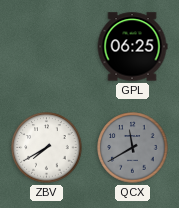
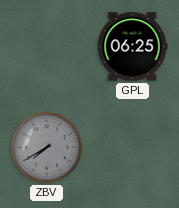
ZBV dial: white -> grey (47, 148)
QCX: 11:40 -> none (133, 148)
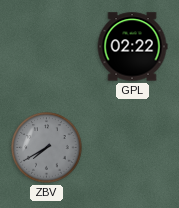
GPL: 06:25 -> 02:22 (132, 47)
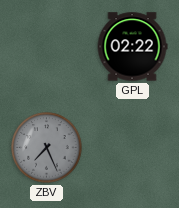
ZBV: 7:40 -> 7:26 (47, 148)
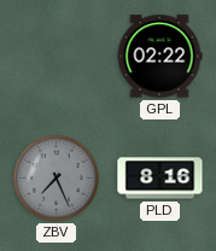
PLD: none -> 8:16 (160, 179)
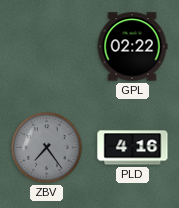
ZBV: 7:26 -> 7:24 (47, 148)
PLD: 8:16 -> 4:16 (133, 148)
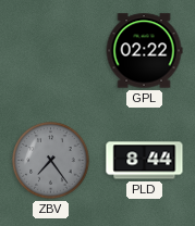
PLD: 4:16 -> 8:44 (145, 161)
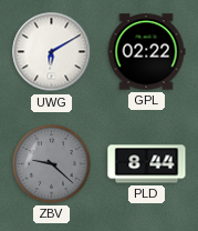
UWG: none -> 6:10 (52, 52)
ZBV: 7:24 -> 9:22 (52, 164)
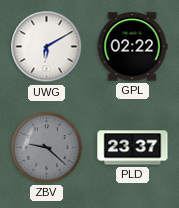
PLD: 8:44 -> 23:37 (133, 148)
